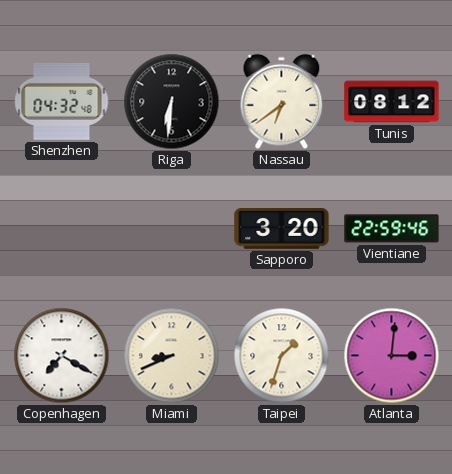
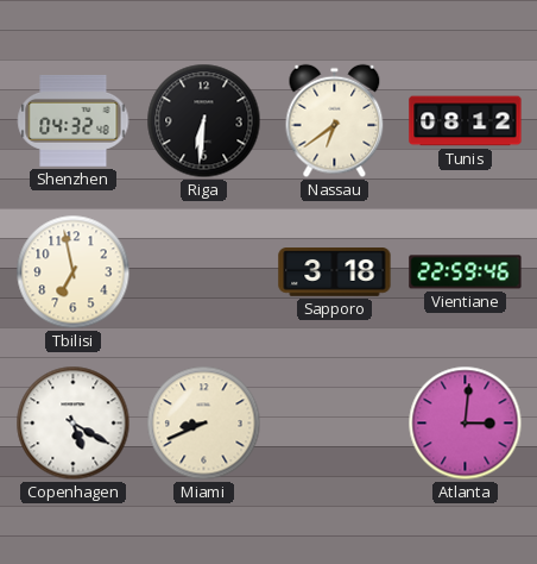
Tbilisi: none -> 6:58 (74, 272)
Sapporo: 3:20 -> 3:18 (335, 272)
Copenhagen: 7:20 -> 5:20 (74, 424)
Taipei: 1:33 -> none (282, 356)
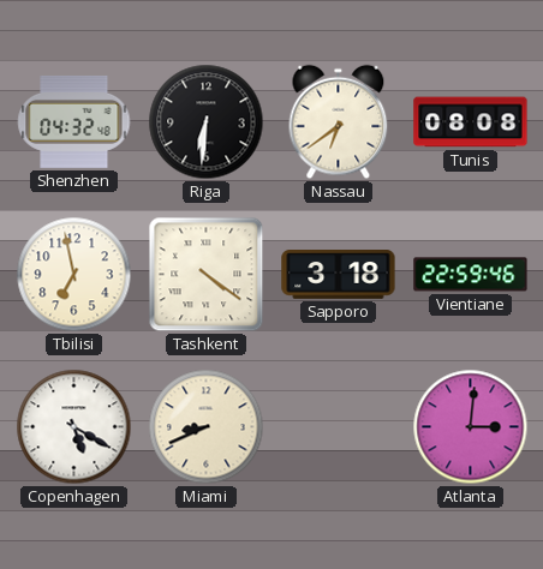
Tunis: 08:12 -> 08:08 (471, 122)
Tashkent: none -> 4:21 (207, 275)
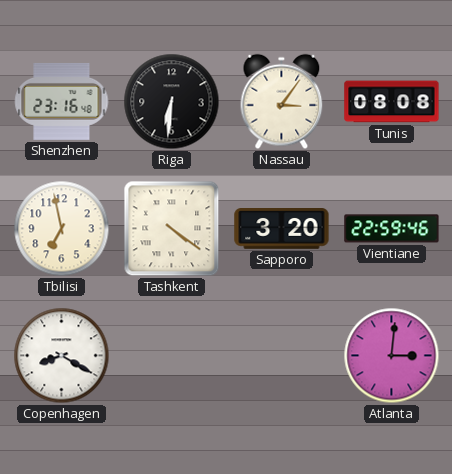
Shenzhen: 04:32 -> 23:16 (62, 101)
Nassau: 6:39 -> 3:06 (282, 102)
Sapporo: 3:18 -> 3:20 (282, 229)
Copenhagen: 5:20 -> 8:20 (62, 356)
Miami: 8:41 -> none (207, 427)
